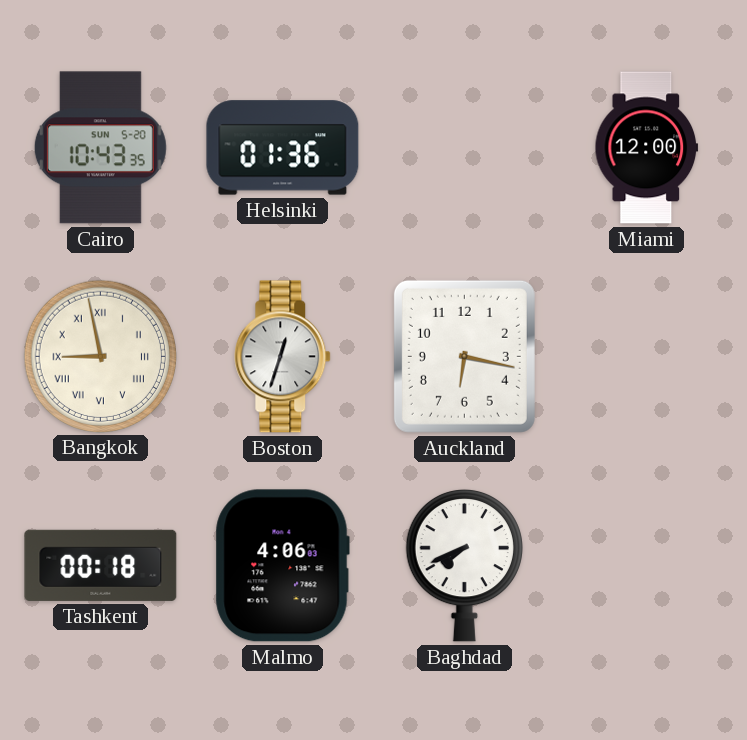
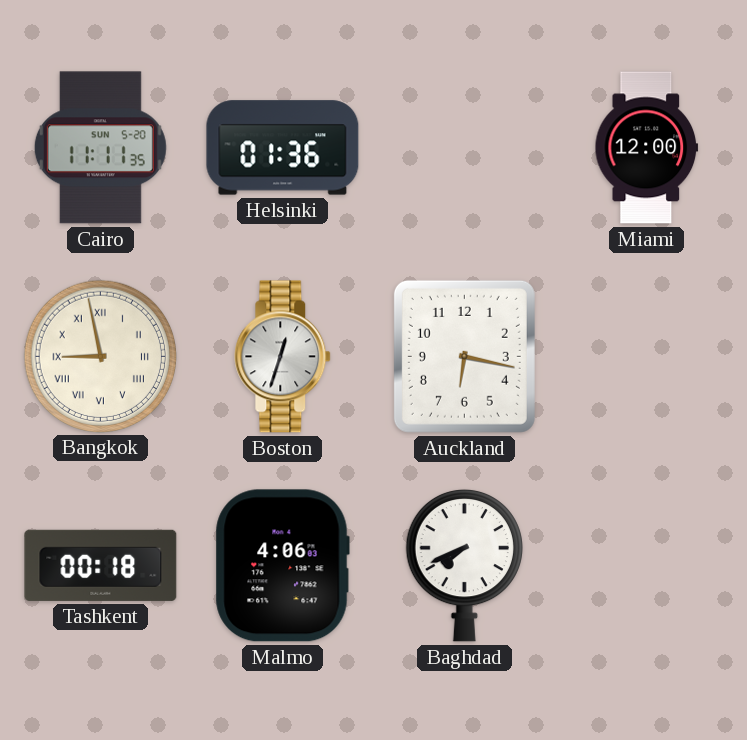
Cairo: 10:43 -> 11:11 (100, 148)
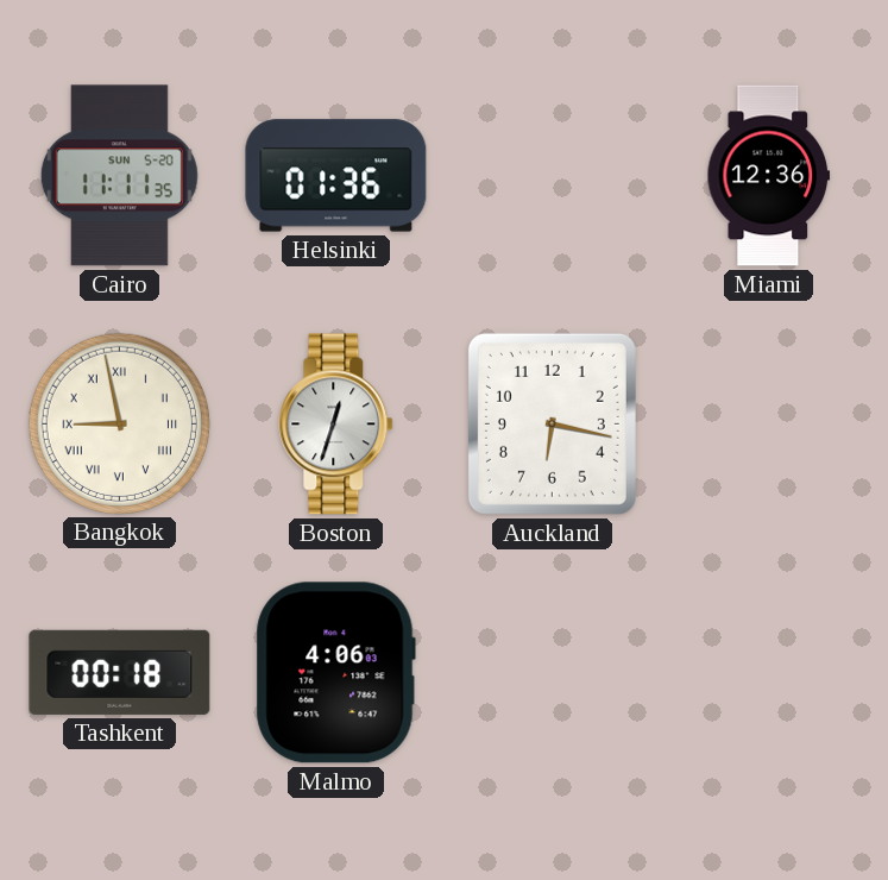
Miami: 12:00 -> 12:36 (768, 176)
Baghdad: 7:41 -> none (464, 565)
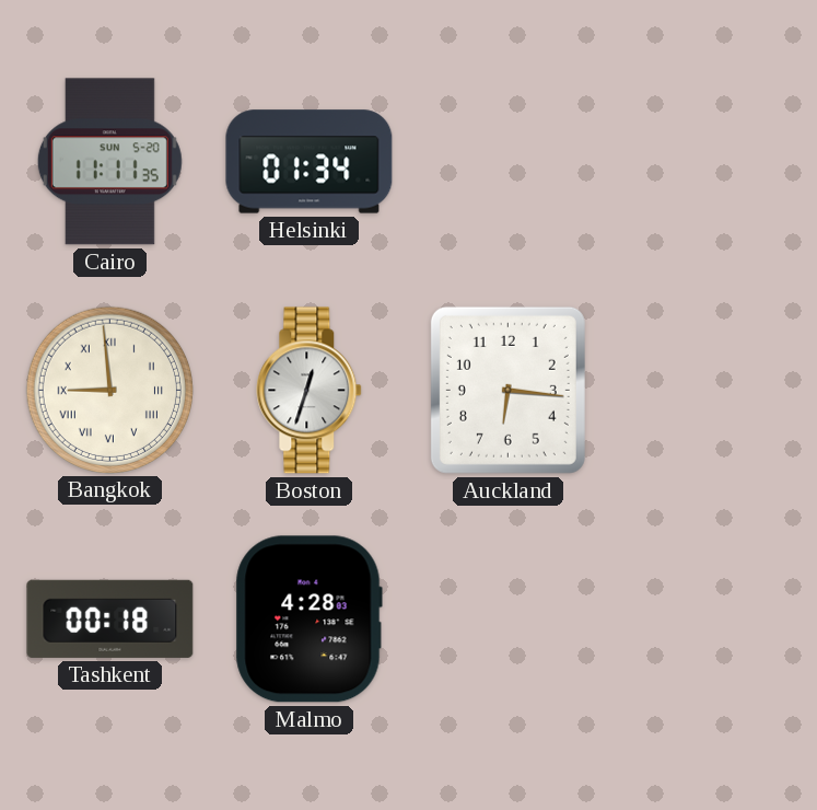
Helsinki: 01:36 -> 01:34 (310, 162)
Miami: 12:36 -> none (768, 176)
Bangkok: 8:58 -> 8:59 (109, 390)
Auckland: 6:17 -> 6:16 (507, 390)
Malmo: 4:06 -> 4:28 (308, 620)
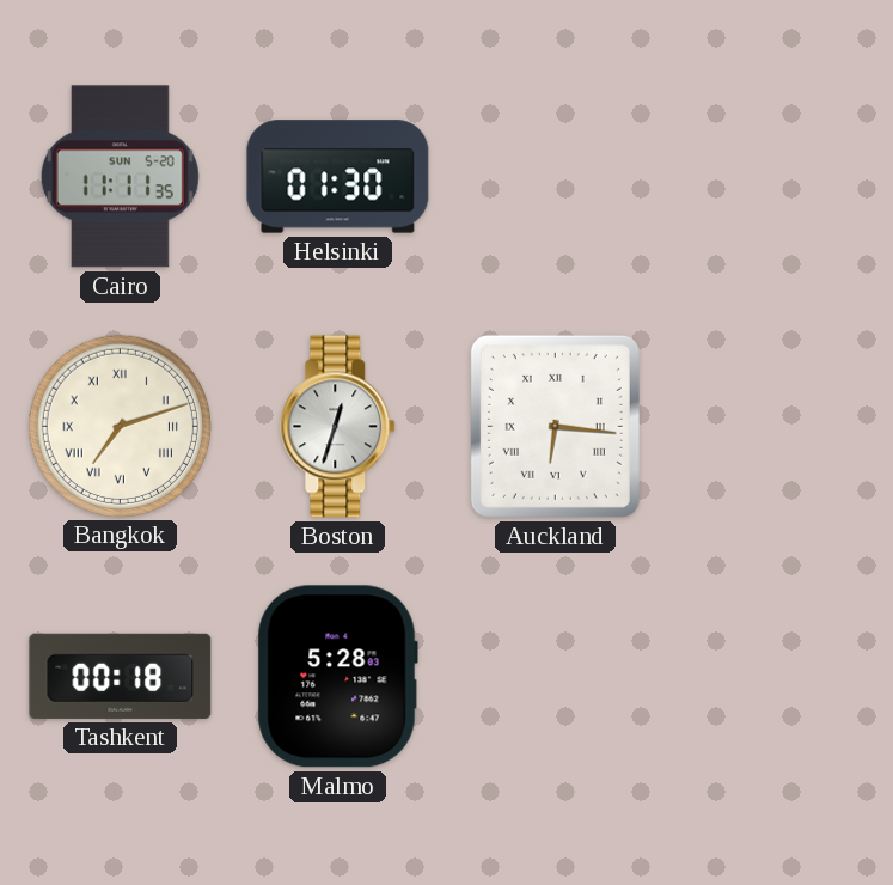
Helsinki: 01:34 -> 01:30 (338, 177)
Bangkok: 8:59 -> 7:12 (120, 426)
Auckland numerals: Arabic -> Roman (555, 426)
Malmo: 4:28 -> 5:28 (337, 677)
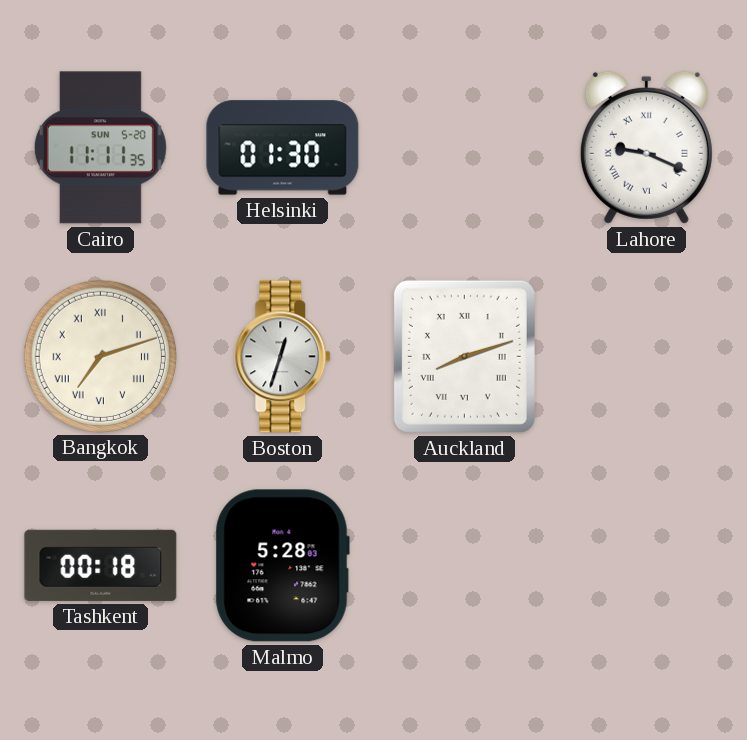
Lahore: none -> 9:19 (646, 147)
Auckland: 6:16 -> 8:12 (464, 356)
